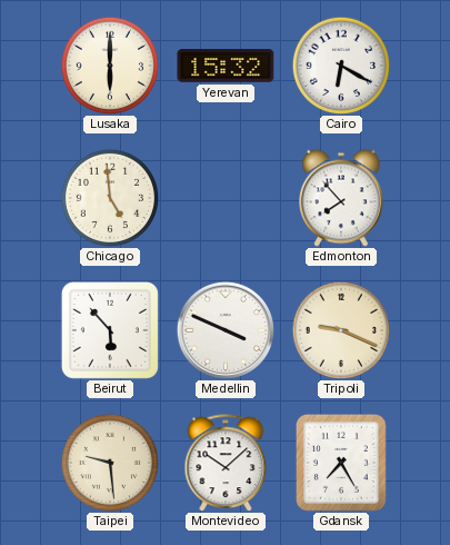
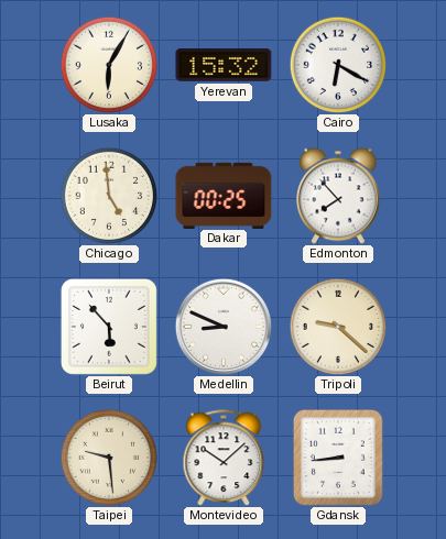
Lusaka: 6:00 -> 6:05 (108, 64)
Dakar: none -> 00:25 (224, 195)
Medellin: 3:49 -> 8:49 (224, 327)
Tripoli: 9:19 -> 9:22 (337, 326)
Gdansk: 7:25 -> 8:44 (338, 459)
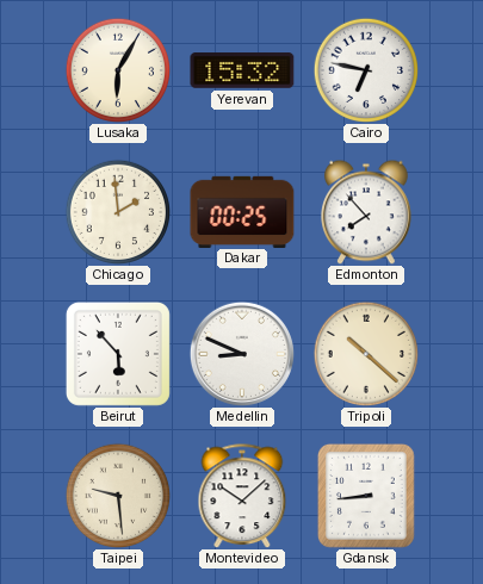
Cairo: 6:20 -> 6:47 (365, 69)
Chicago: 4:59 -> 1:59 (117, 211)
Tripoli: 9:22 -> 10:22 (365, 353)
